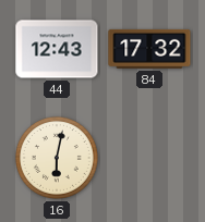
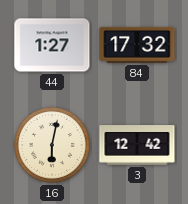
44: 12:43 -> 1:27 (52, 45)
3: none -> 12:42 (137, 145)
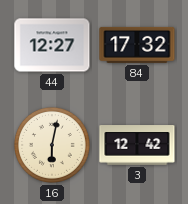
44: 1:27 -> 12:27 (52, 45)
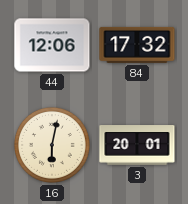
44: 12:27 -> 12:06 (52, 45)
3: 12:42 -> 20:01 (137, 145)
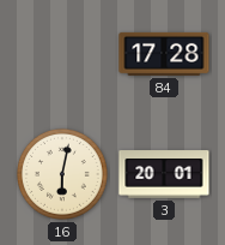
44: 12:06 -> none (52, 45)
84: 17:32 -> 17:28 (164, 54)
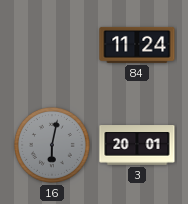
84: 17:28 -> 11:24 (137, 45)
16 dial: cream -> grey (52, 145)
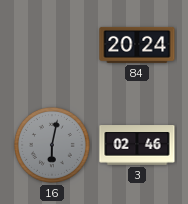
84: 11:24 -> 20:24 (137, 45)
3: 20:01 -> 02:46 (137, 145)
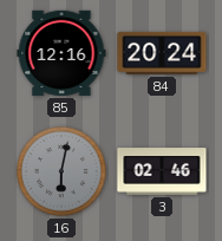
85: none -> 12:16 (61, 53)
